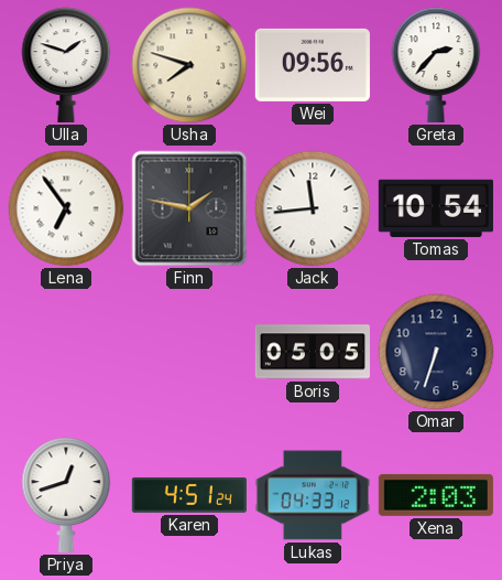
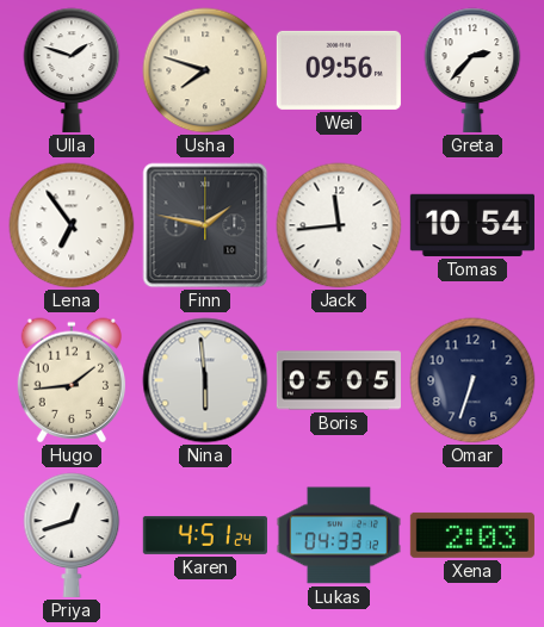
Hugo: none -> 1:44 (70, 380)
Nina: none -> 5:59 (205, 380)
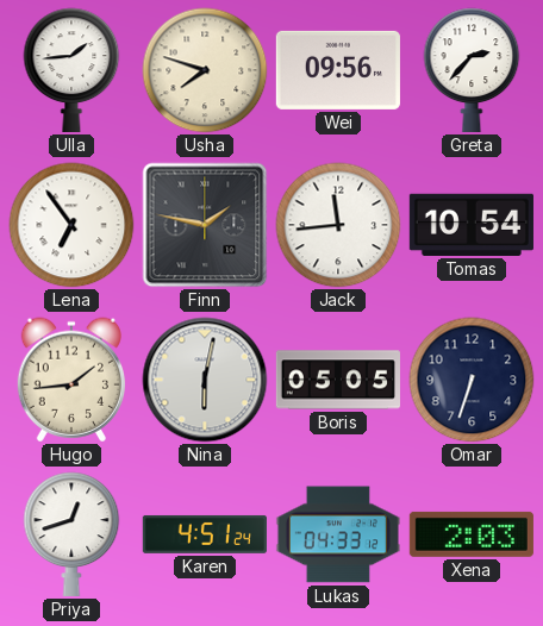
Ulla: 1:48 -> 1:44 (71, 70)
Nina: 5:59 -> 6:02 (205, 380)
